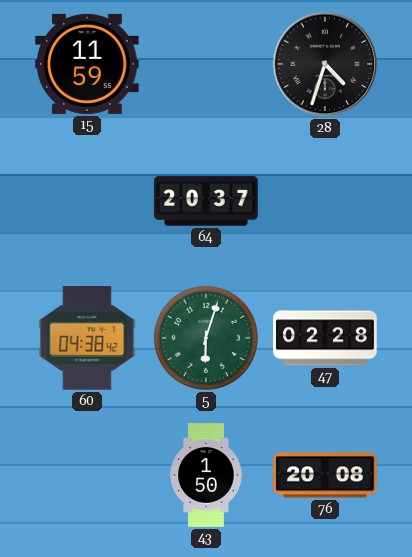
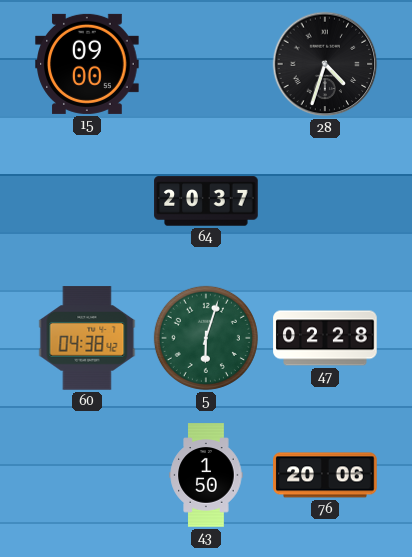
15: 11:59 -> 09:00 (87, 64)
76: 20:08 -> 20:06 (325, 475)
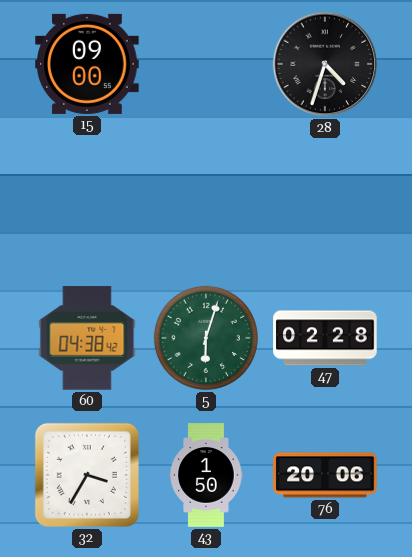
64: 20:37 -> none (206, 201)
32: none -> 3:35 (87, 475)
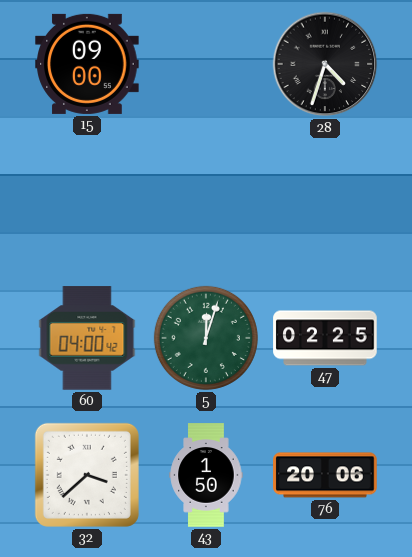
60: 04:38 -> 04:00 (87, 338)
5: 6:03 -> 12:03 (206, 338)
47: 02:28 -> 02:25 (325, 338)
32: 3:35 -> 3:38 (87, 475)
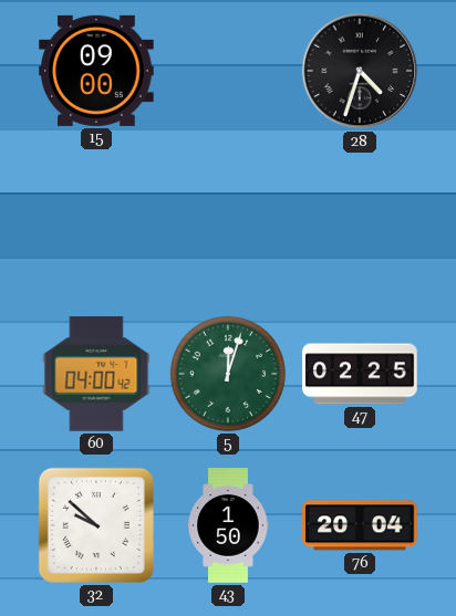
32: 3:38 -> 9:52 (96, 525)
76: 20:06 -> 20:04 (360, 525)
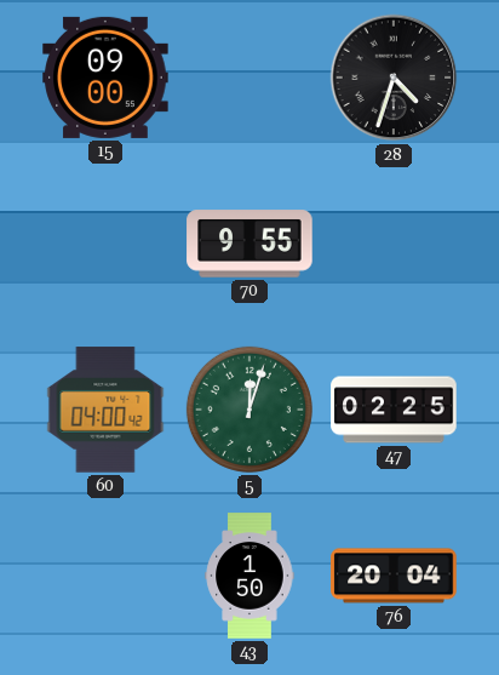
70: none -> 9:55 (249, 244)
32: 9:52 -> none (96, 525)
